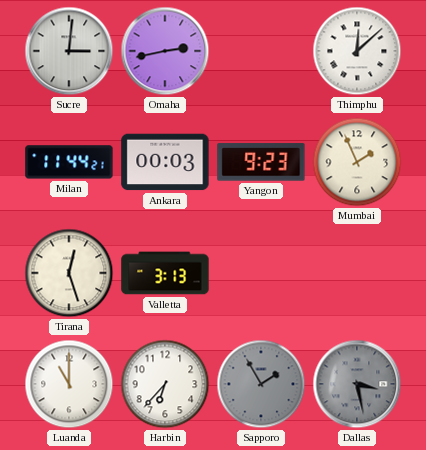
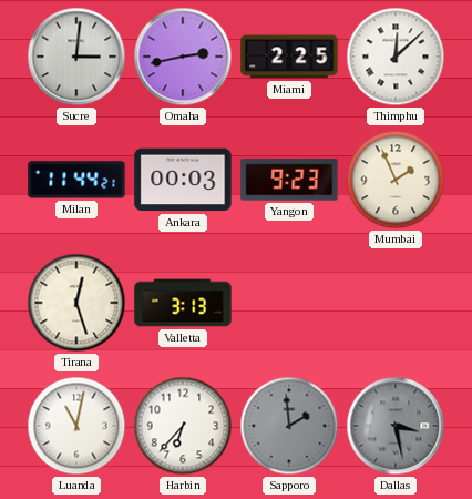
Miami: none -> 2:25 (289, 57)
Luanda: 11:00 -> 11:02 (76, 426)
Sapporo: 1:55 -> 1:59 (289, 426)
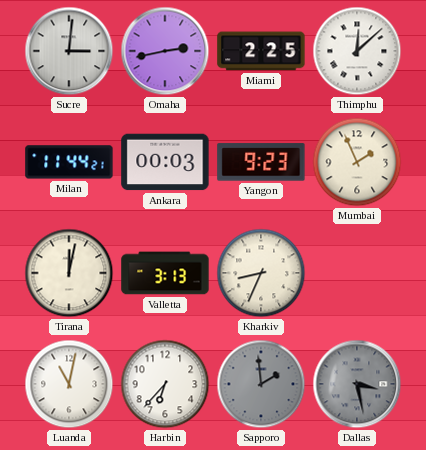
Tirana: 12:27 -> 12:02 (69, 273)
Kharkiv: none -> 8:34 (261, 273)
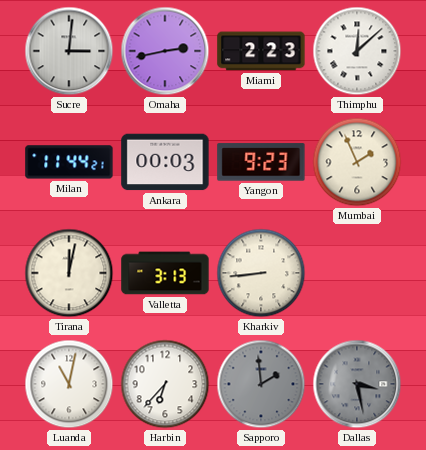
Miami: 2:25 -> 2:23 (261, 51)
Kharkiv: 8:34 -> 8:44 (261, 273)
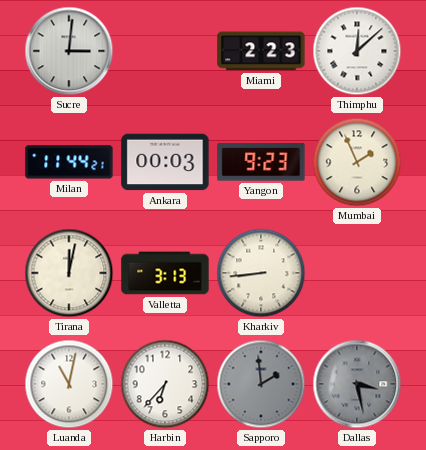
Omaha: 2:43 -> none (165, 51)
